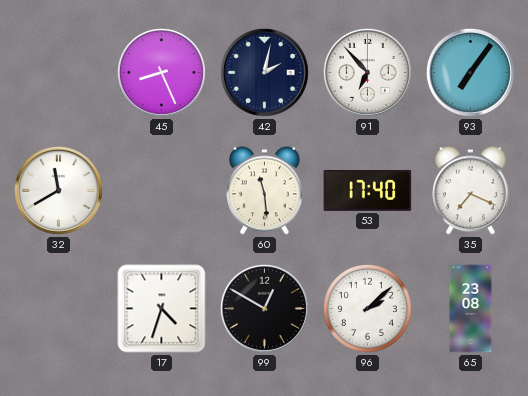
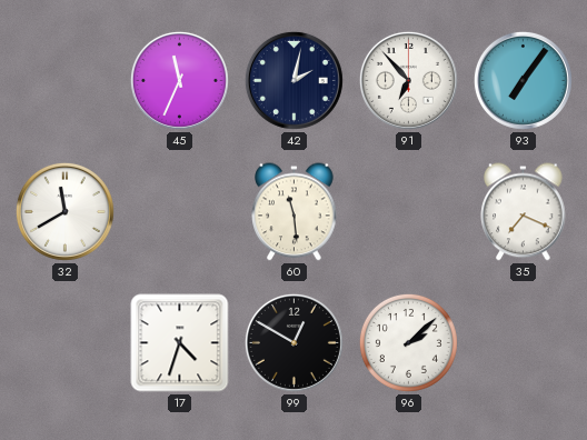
45: 8:26 -> 11:34 (179, 80)
53: 17:40 -> none (368, 190)
65: 23:08 -> none (471, 309)
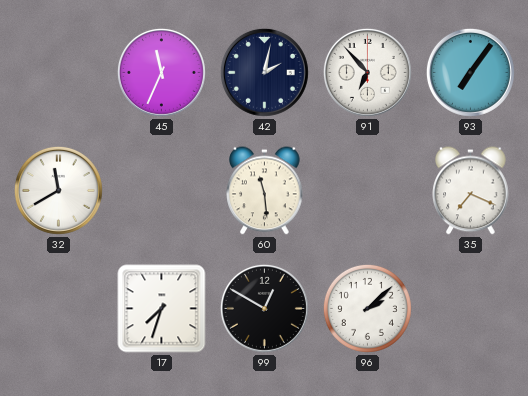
17: 4:33 -> 7:33 (162, 309)
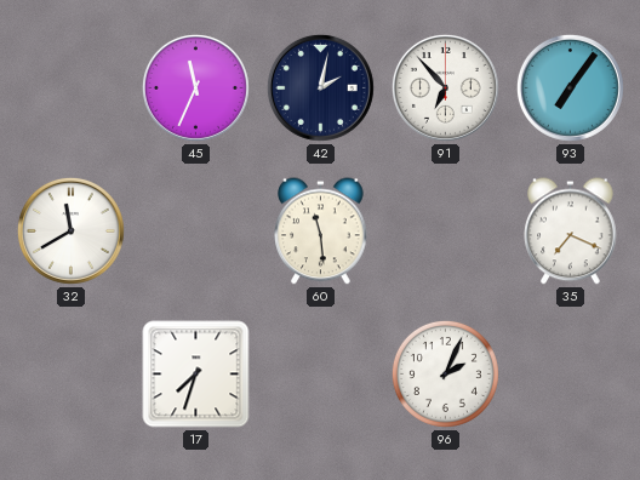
99: 12:50 -> none (264, 308)
96: 2:08 -> 2:04 (445, 373)
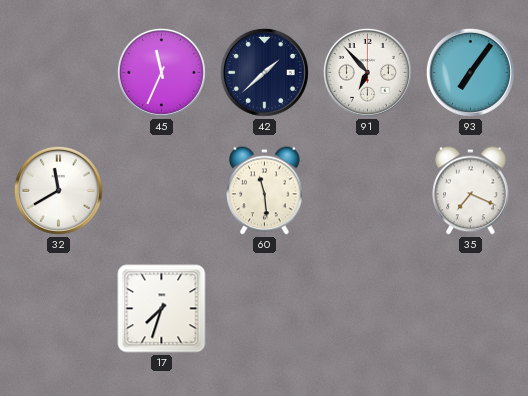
42: 2:02 -> 1:38 (264, 72)
96: 2:04 -> none (445, 373)
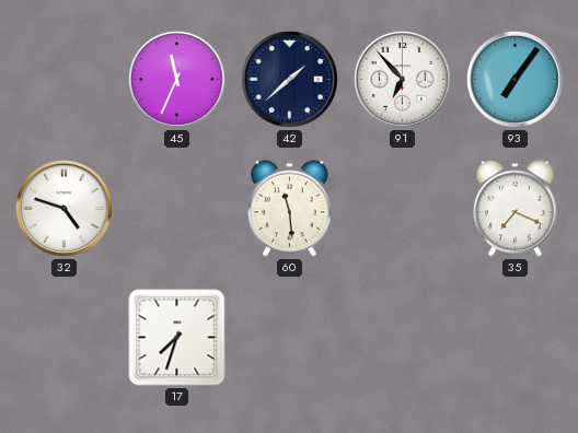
32: 11:40 -> 4:48 (63, 208)
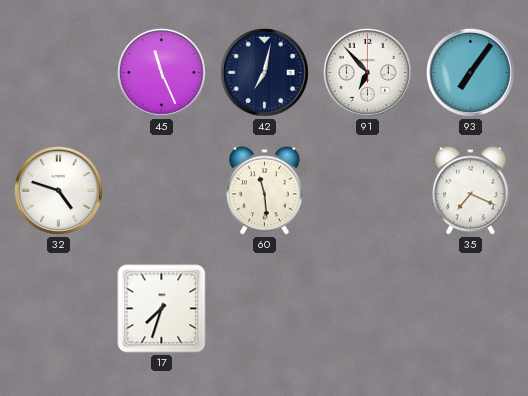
45: 11:34 -> 11:26 (161, 72)
42: 1:38 -> 7:02 (264, 72)
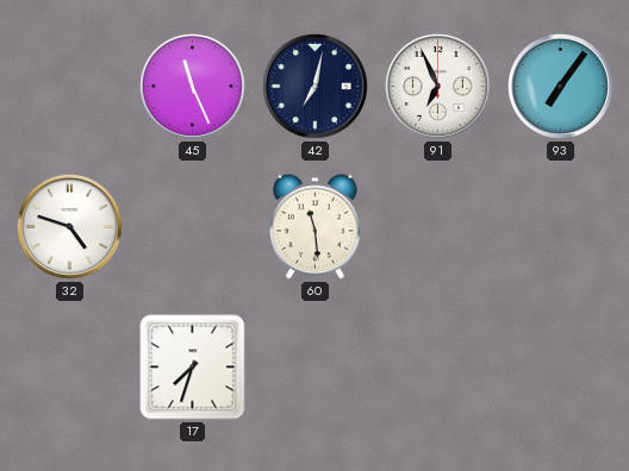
91: 6:53 -> 6:56 (437, 86)
35: 7:19 -> none (471, 191)
